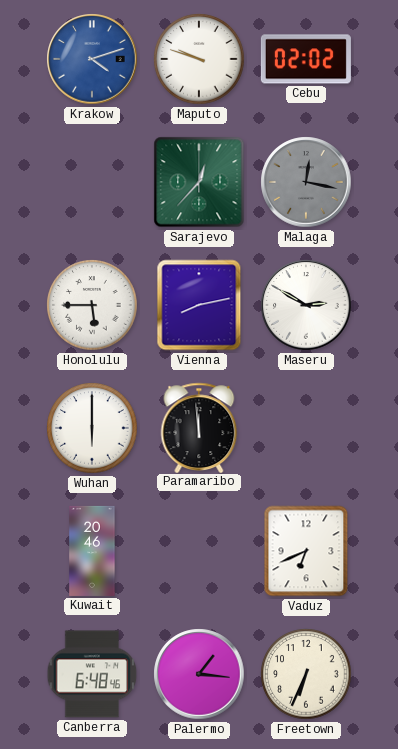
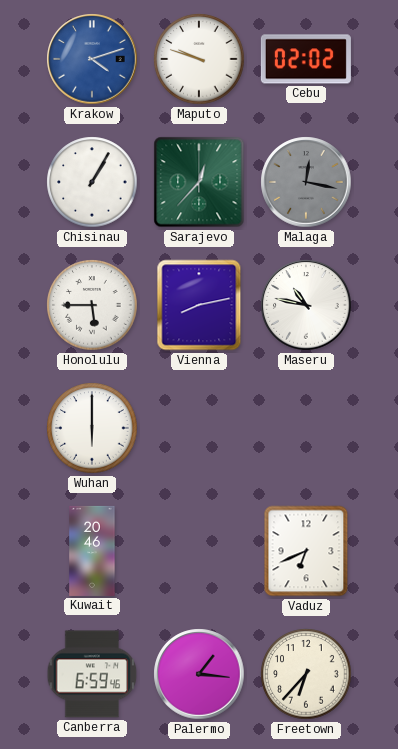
Chisinau: none -> 1:05 (92, 182)
Maseru: 2:50 -> 10:47 (306, 305)
Paramaribo: 11:59 -> none (199, 427)
Canberra: 6:48 -> 6:59 (92, 674)
Freetown: 6:34 -> 6:37 (306, 674)
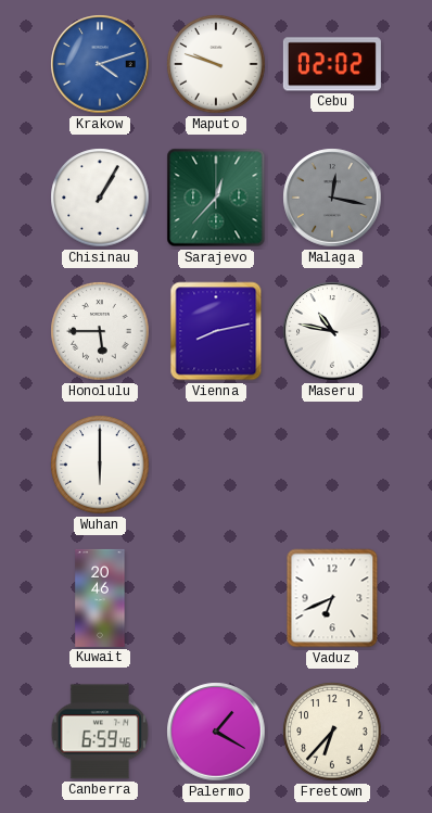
Palermo: 1:16 -> 1:20 (216, 732)
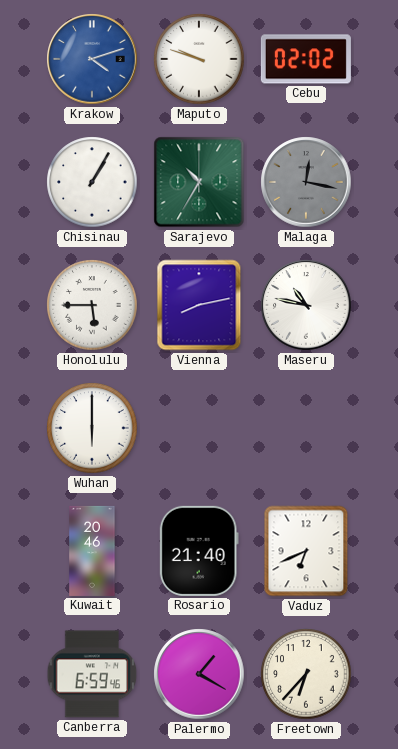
Sarajevo: 12:37 -> 10:35 (199, 182)
Rosario: none -> 21:40 (199, 551)
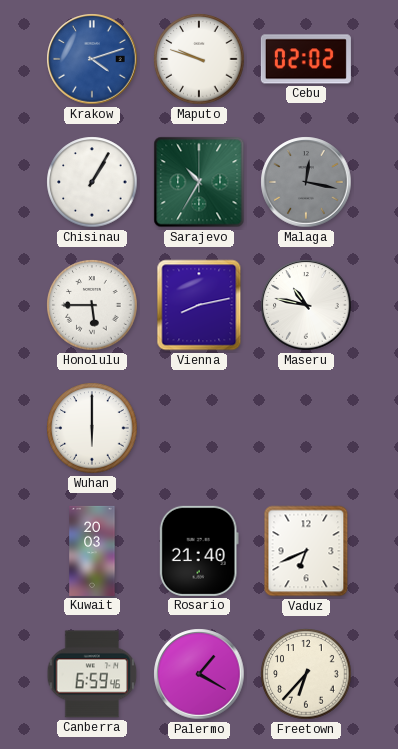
Kuwait: 20:46 -> 20:03 (92, 551)
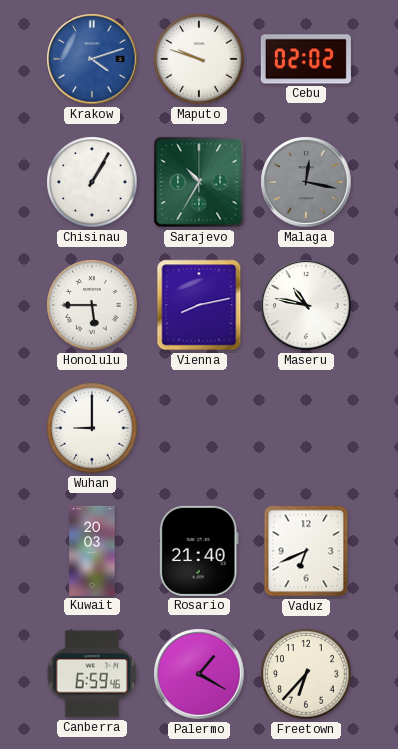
Wuhan: 6:00 -> 9:00 (92, 428)
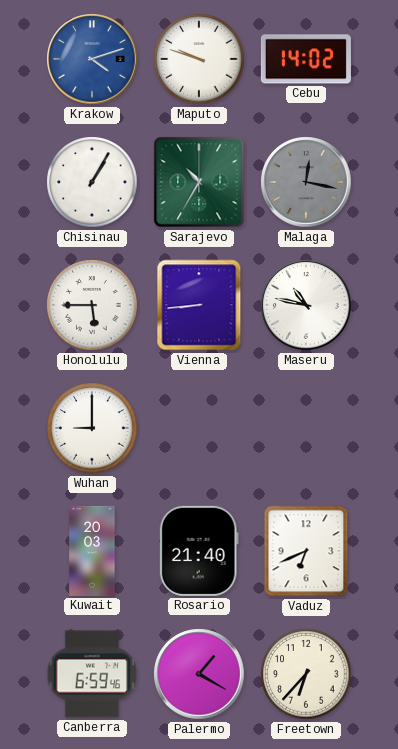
Cebu: 02:02 -> 14:02 (306, 59)
Vienna: 8:13 -> 8:44 (199, 305)
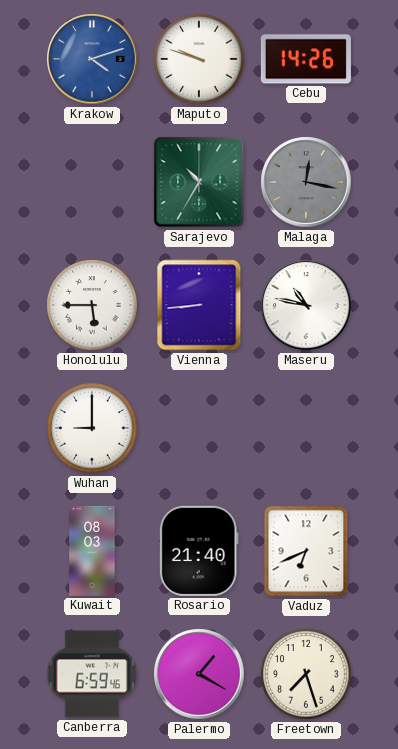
Cebu: 14:02 -> 14:26 (306, 59)
Chisinau: 1:05 -> none (92, 182)
Kuwait: 20:03 -> 08:03 (92, 551)
Freetown: 6:37 -> 7:27 (306, 674)
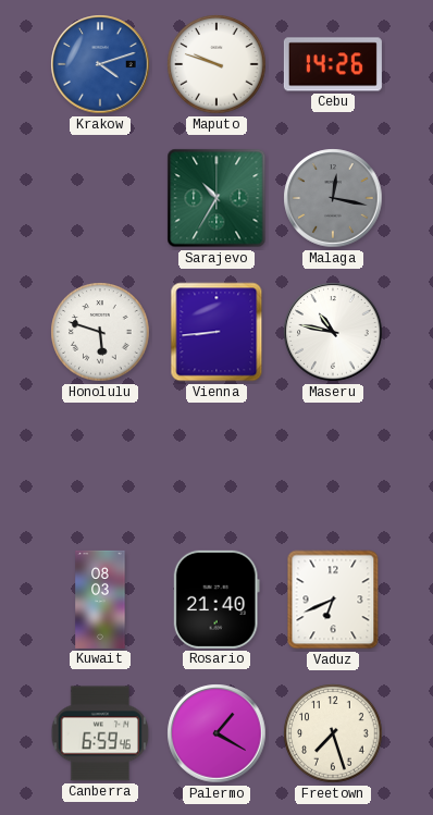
Honolulu: 5:45 -> 5:48 (100, 332)
Wuhan: 9:00 -> none (92, 428)
